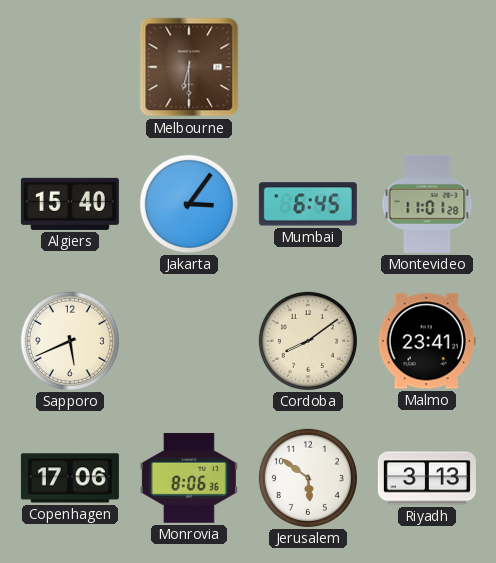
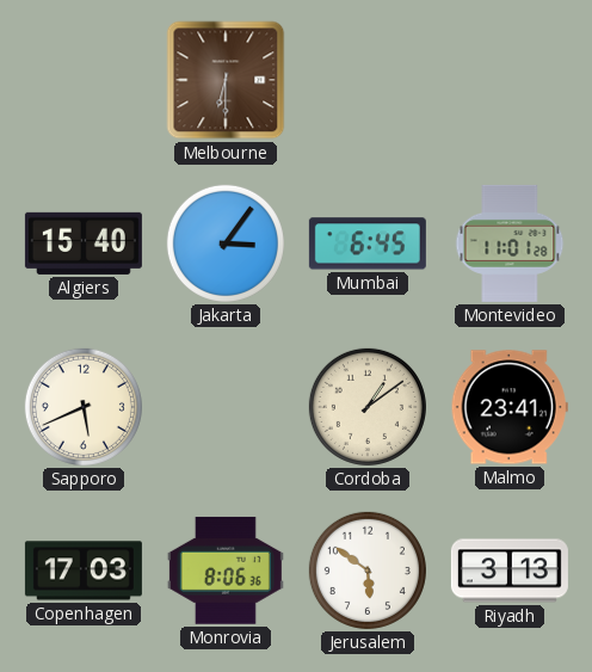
Cordoba: 8:09 -> 1:09 (368, 407)
Copenhagen: 17:06 -> 17:03 (84, 571)
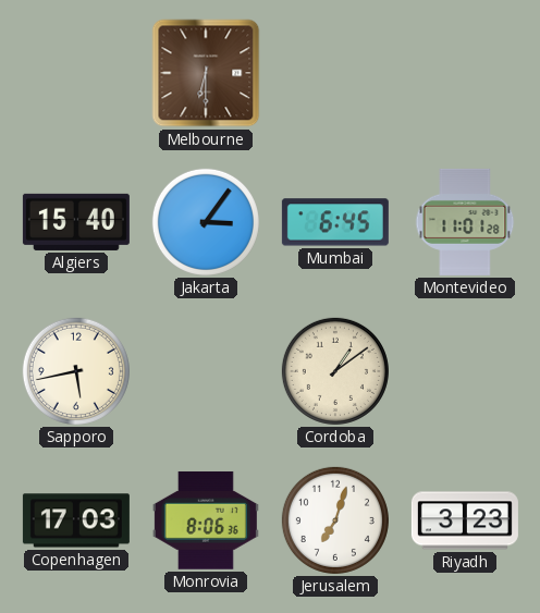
Sapporo: 5:41 -> 5:43 (76, 371)
Malmo: 23:41 -> none (510, 407)
Jerusalem: 5:51 -> 7:03 (335, 520)
Riyadh: 3:13 -> 3:23 (465, 520)
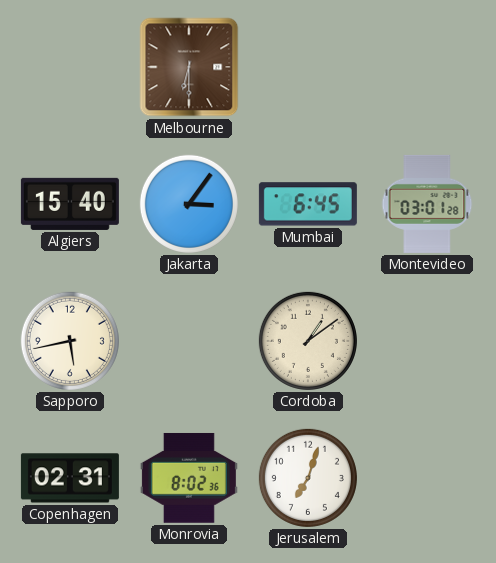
Montevideo: 11:01 -> 03:01 (427, 204)
Copenhagen: 17:03 -> 02:31 (70, 478)
Monrovia: 8:06 -> 8:02 (189, 478)
Riyadh: 3:23 -> none (465, 520)
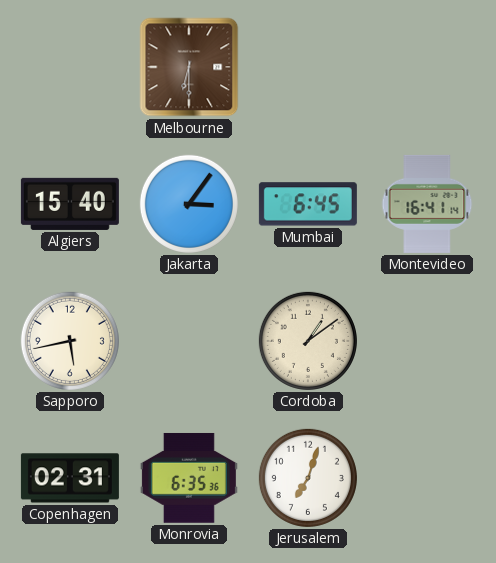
Montevideo: 03:01 -> 16:41 (427, 204)
Monrovia: 8:02 -> 6:35 (189, 478)
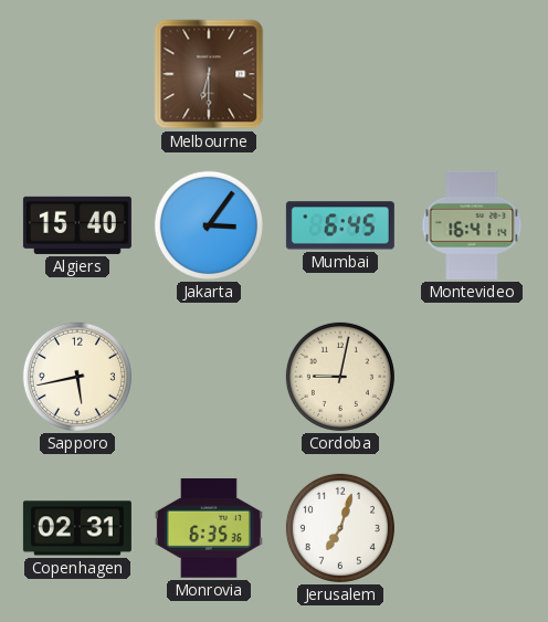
Cordoba: 1:09 -> 9:02 (340, 377)
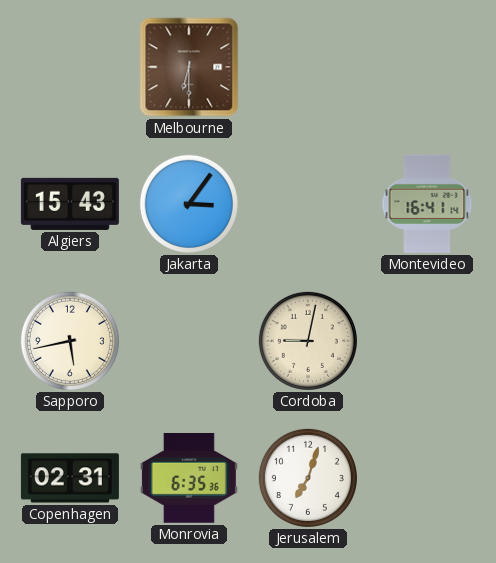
Algiers: 15:40 -> 15:43 (70, 204)
Mumbai: 6:45 -> none (340, 225)
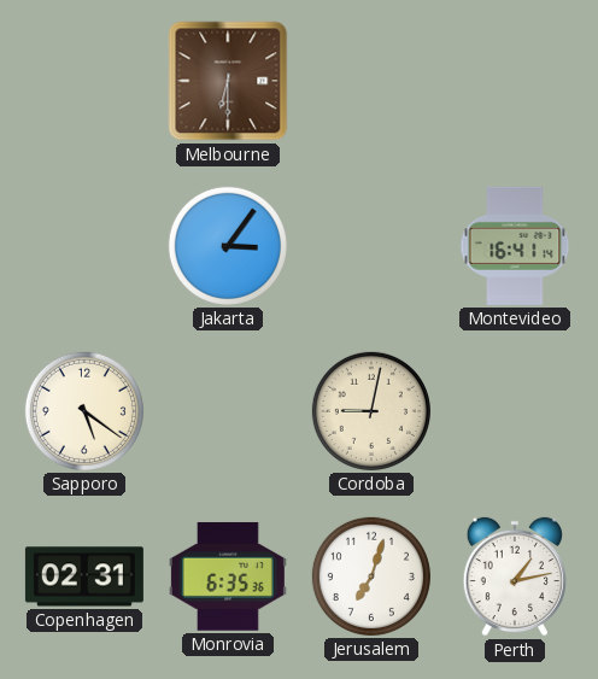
Algiers: 15:43 -> none (70, 204)
Sapporo: 5:43 -> 5:21 (84, 411)
Perth: none -> 1:13 (515, 576)
